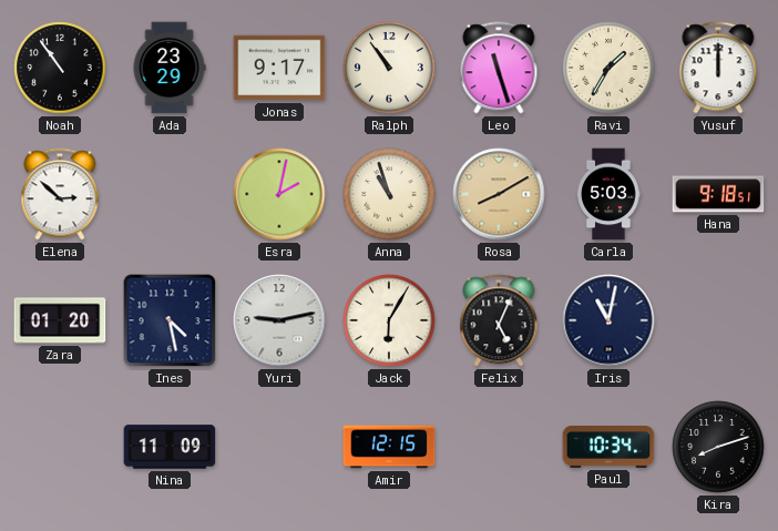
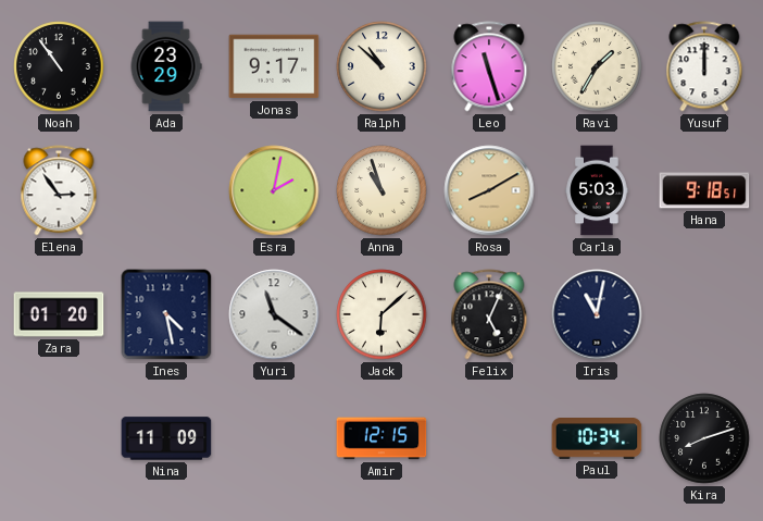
Ralph: 10:54 -> 10:52 (381, 66)
Elena: 2:52 -> 2:54 (59, 190)
Yuri: 9:13 -> 11:21 (274, 314)
Jack: 6:05 -> 6:08 (381, 314)
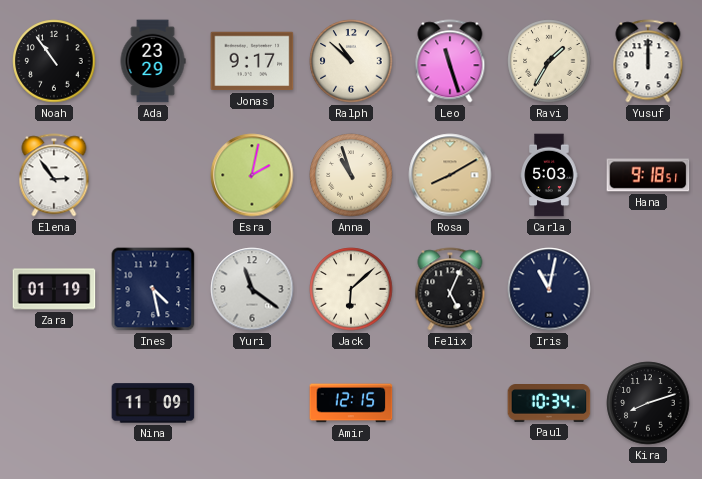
Zara: 01:20 -> 01:19 (54, 289)
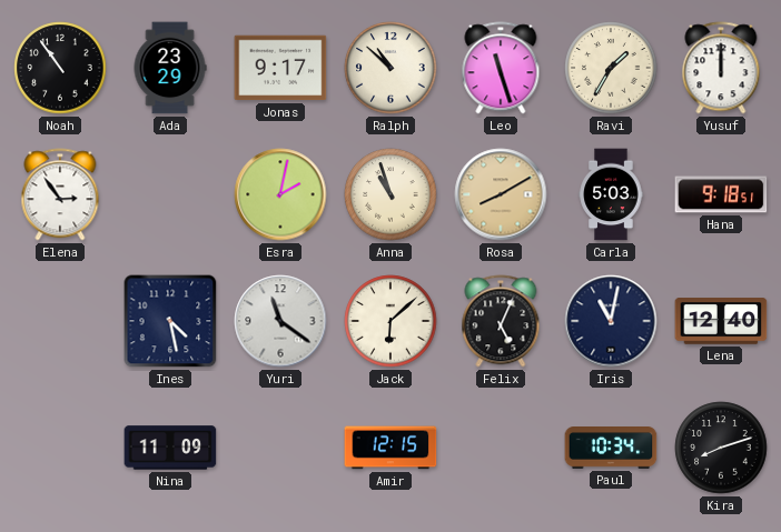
Zara: 01:19 -> none (54, 289)
Lena: none -> 12:40 (721, 321)
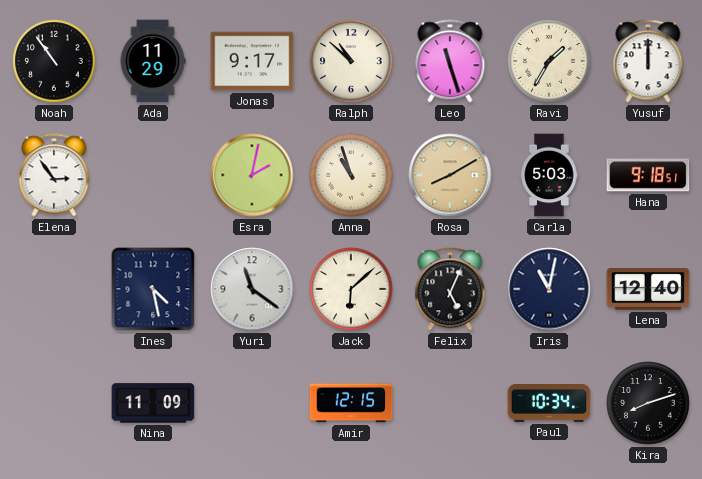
Ada: 23:29 -> 11:29 (153, 61)
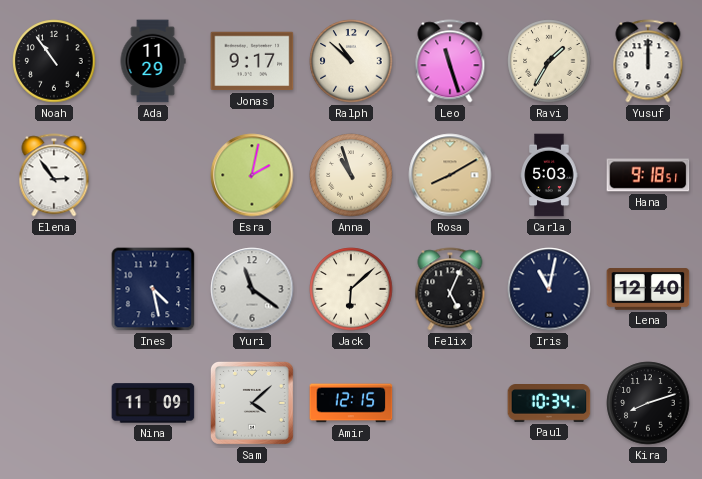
Sam: none -> 4:08 (253, 404)
